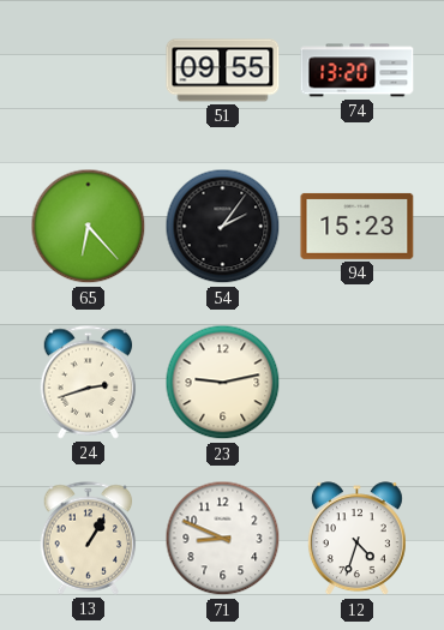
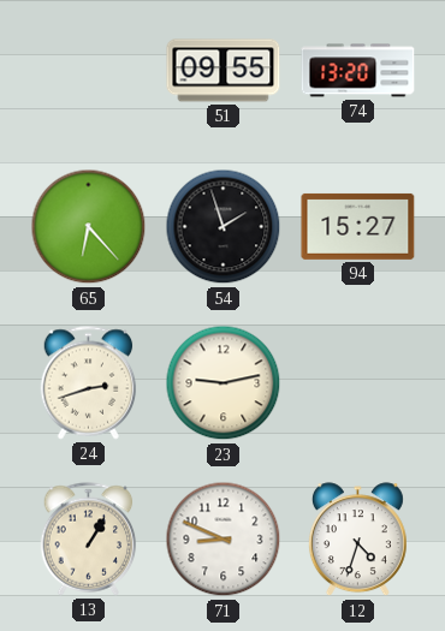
54: 2:06 -> 1:57 (224, 227)
94: 15:23 -> 15:27 (358, 226)
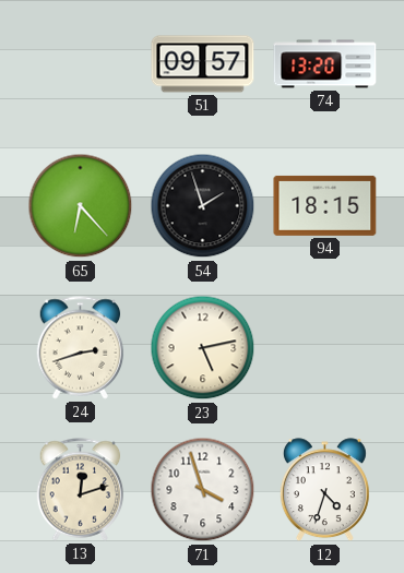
51: 09:55 -> 09:57 (203, 64)
94: 15:27 -> 18:15 (325, 205)
23: 9:13 -> 5:13 (203, 348)
13: 1:05 -> 12:12 (81, 490)
71: 8:49 -> 3:57 (203, 490)
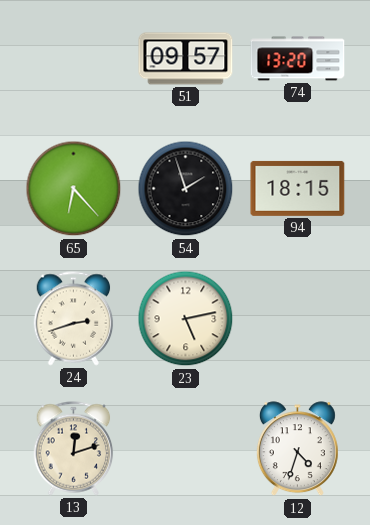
71: 3:57 -> none (203, 490)
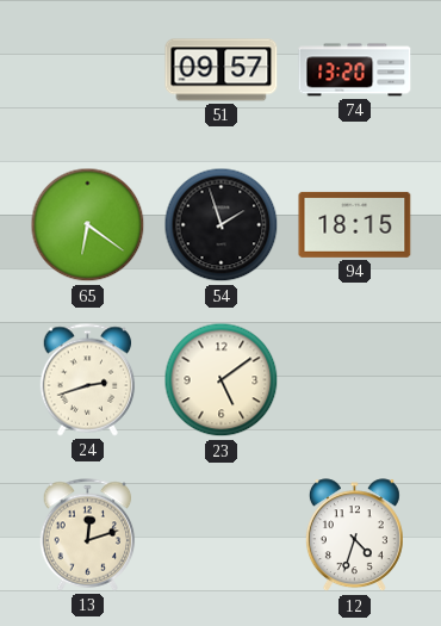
65: 6:23 -> 6:21 (88, 225)
23: 5:13 -> 5:09 (222, 380)
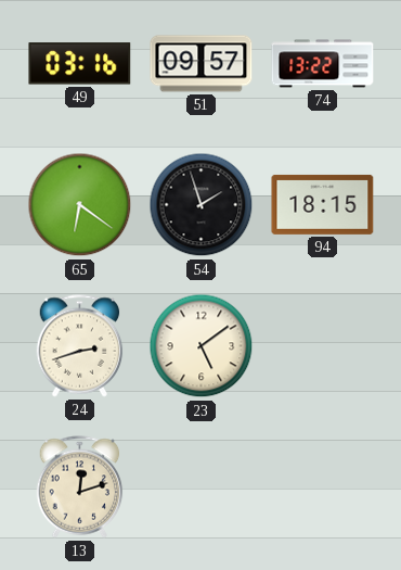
49: none -> 03:16 (80, 64)
74: 13:20 -> 13:22 (323, 64)
12: 4:33 -> none (354, 535)
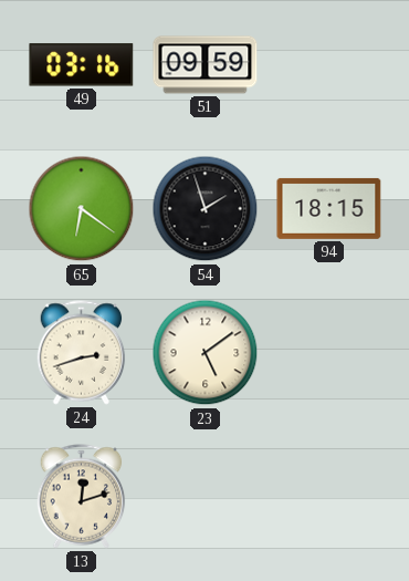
51: 09:57 -> 09:59 (206, 65)
74: 13:22 -> none (323, 64)
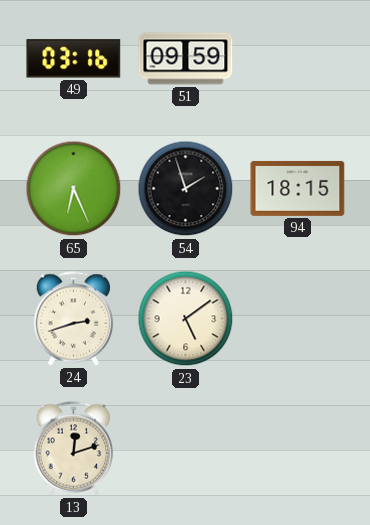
65: 6:21 -> 6:26 (74, 189)
